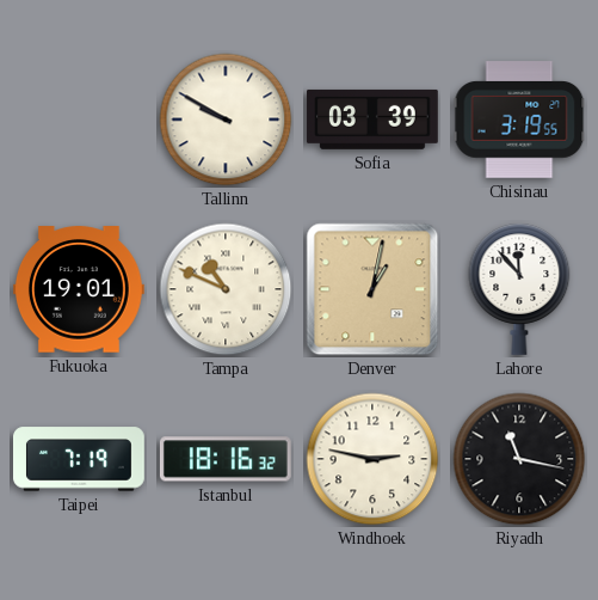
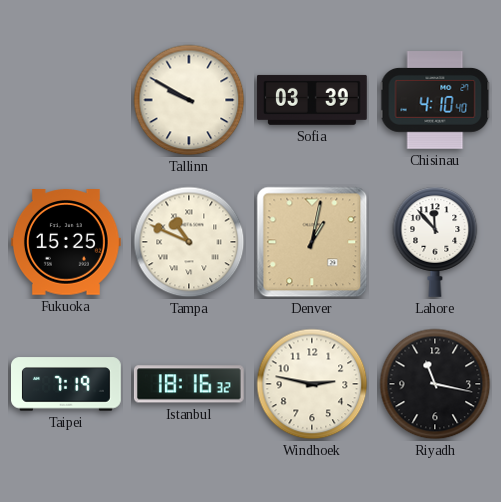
Chisinau: 3:19 -> 4:10 (435, 100)
Fukuoka: 19:01 -> 15:25 (66, 242)
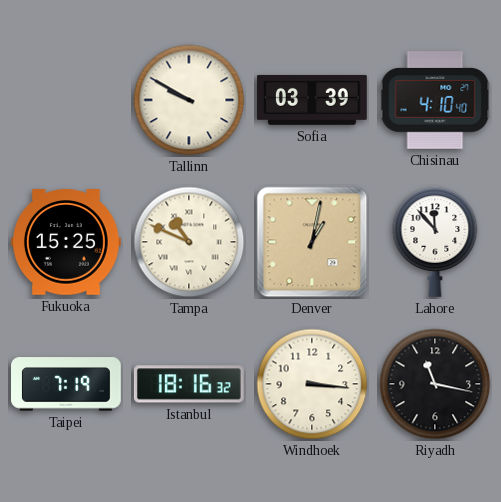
Windhoek: 2:47 -> 3:16 (312, 384)
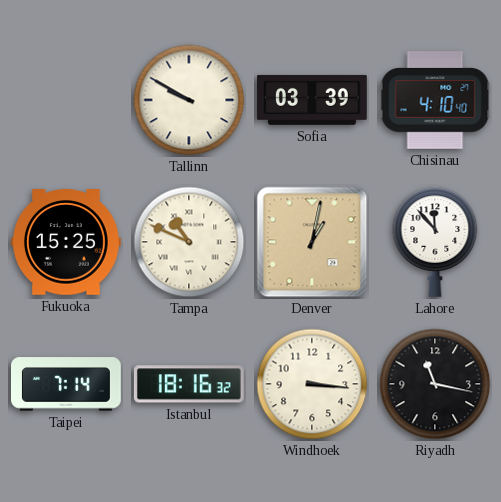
Taipei: 7:19 -> 7:14 (67, 384)
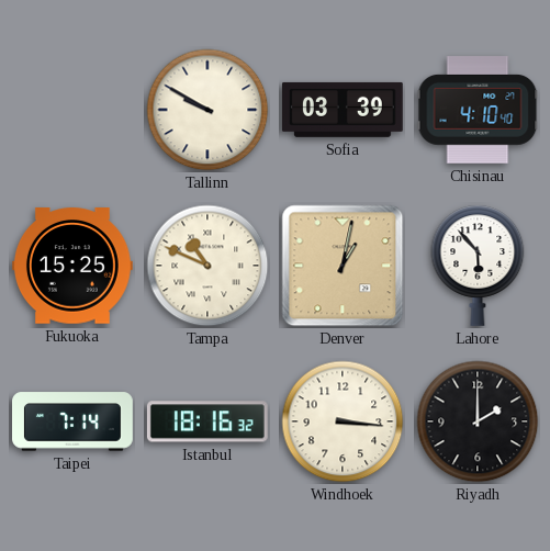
Lahore: 11:53 -> 5:53 (478, 266)
Riyadh: 11:17 -> 2:00 (478, 421)
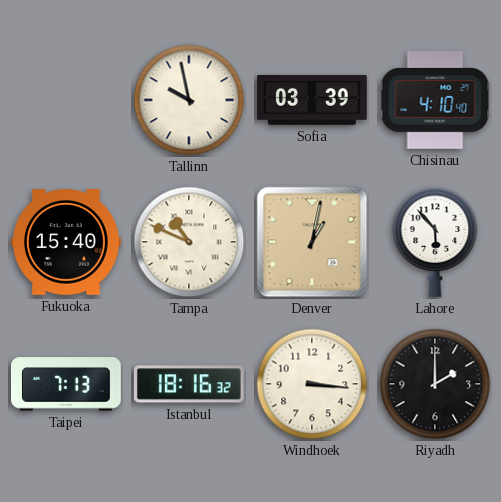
Tallinn: 9:50 -> 9:58 (189, 100)
Fukuoka: 15:25 -> 15:40 (66, 242)
Taipei: 7:14 -> 7:13 (67, 384)
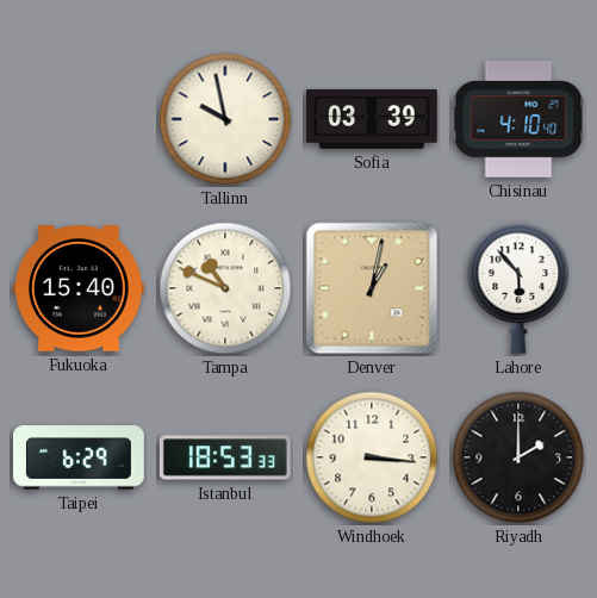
Taipei: 7:13 -> 6:29 (80, 457)
Istanbul: 18:16 -> 18:53 (225, 457)
